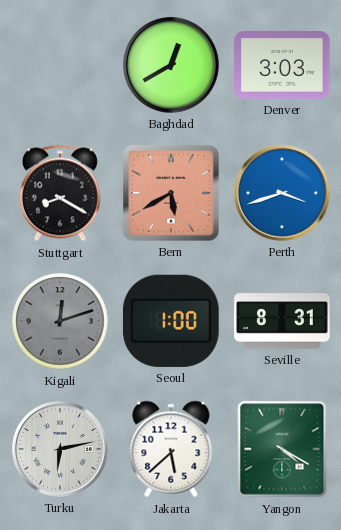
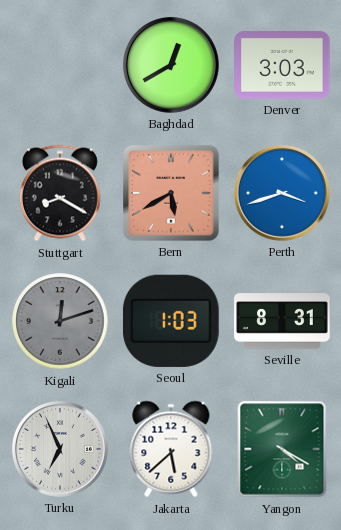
Seoul: 1:00 -> 1:03 (171, 321)
Turku: 6:13 -> 6:56 (60, 449)
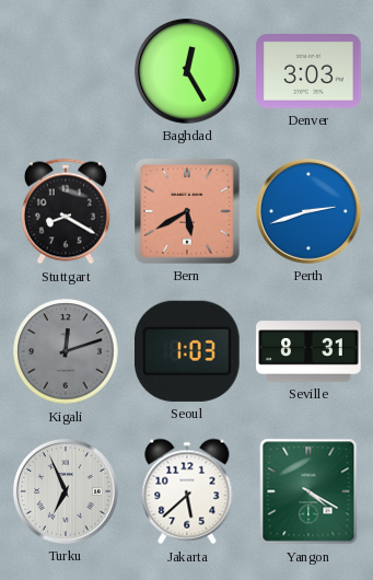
Baghdad: 12:40 -> 12:25 (187, 71)
Perth: 3:42 -> 2:42 (308, 211)
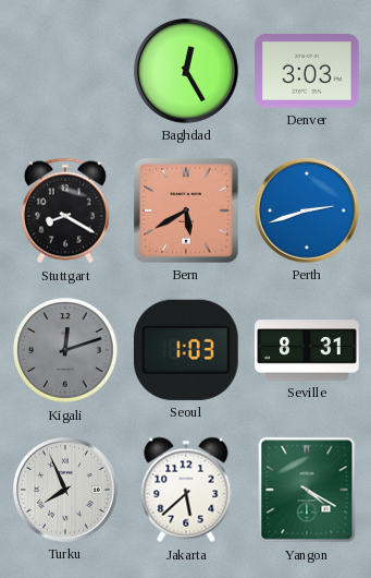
Turku: 6:56 -> 7:56 (65, 490)
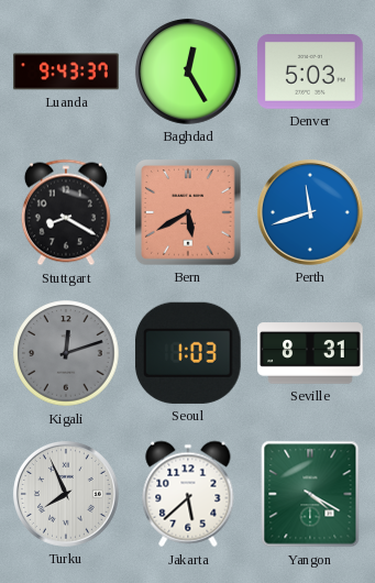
Luanda: none -> 9:43 (66, 71)
Denver: 3:03 -> 5:03 (310, 73)
Perth: 2:42 -> 11:42 (310, 212)
